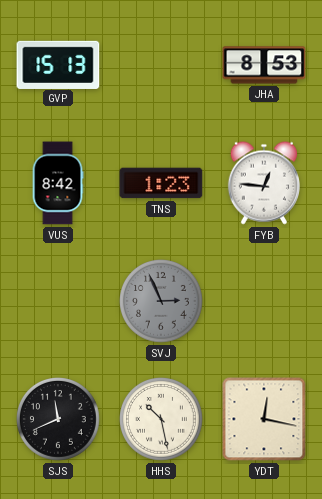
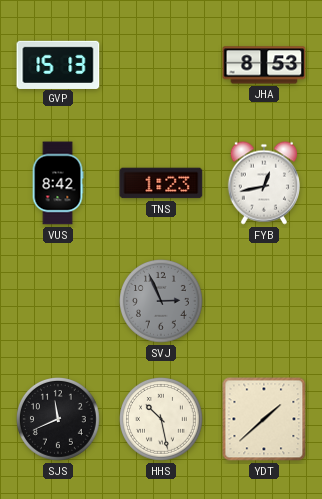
FYB: 12:46 -> 12:43 (263, 183)
YDT: 12:17 -> 1:38 (264, 419)
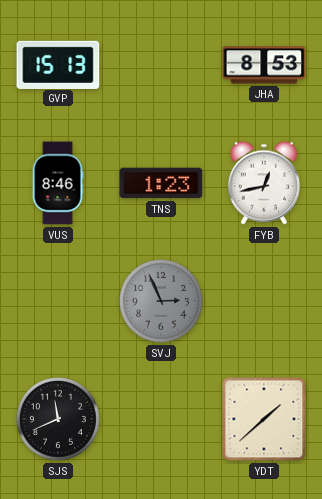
VUS: 8:42 -> 8:46 (58, 183)
HHS: 10:28 -> none (162, 420)
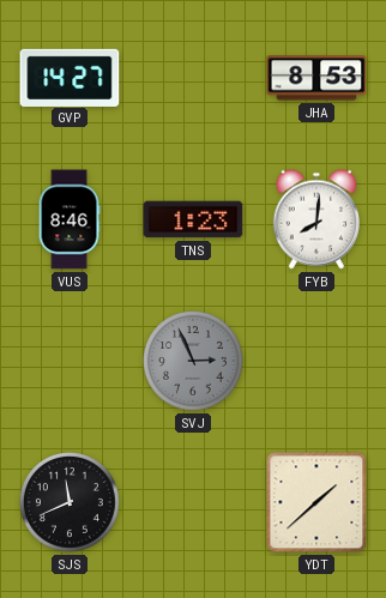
GVP: 15:13 -> 14:27 (70, 77)
FYB: 12:43 -> 8:01 (315, 219)
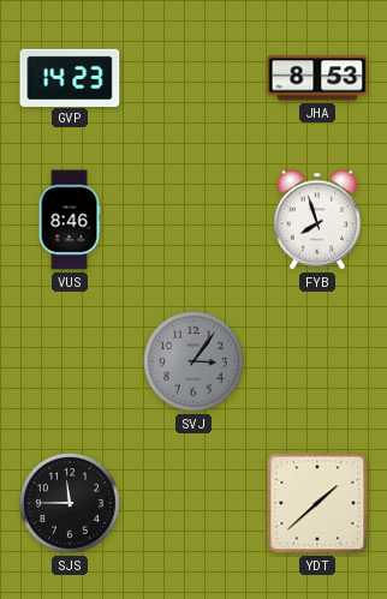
GVP: 14:27 -> 14:23 (70, 77)
TNS: 1:23 -> none (193, 219)
FYB: 8:01 -> 7:57 (316, 220)
SVJ: 2:56 -> 3:06 (195, 363)
SJS: 11:41 -> 11:45 (71, 504)
